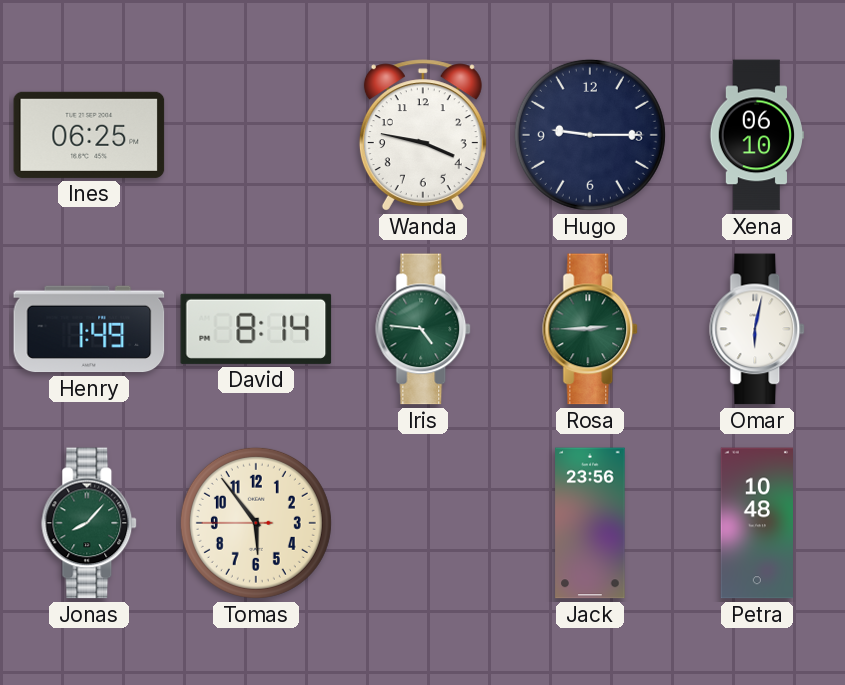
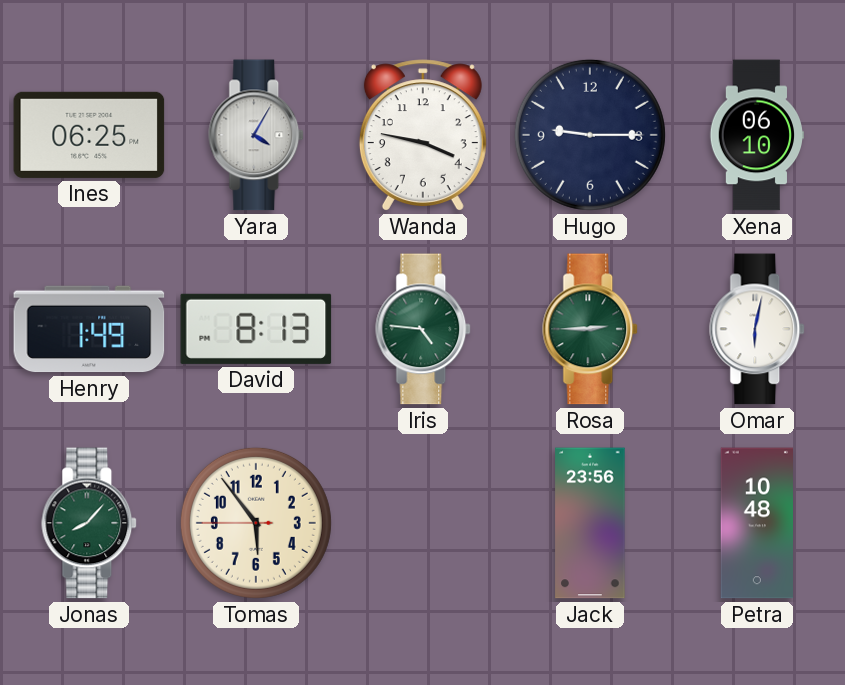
Yara: none -> 4:05 (257, 135)
David: 8:14 -> 8:13 (256, 329)
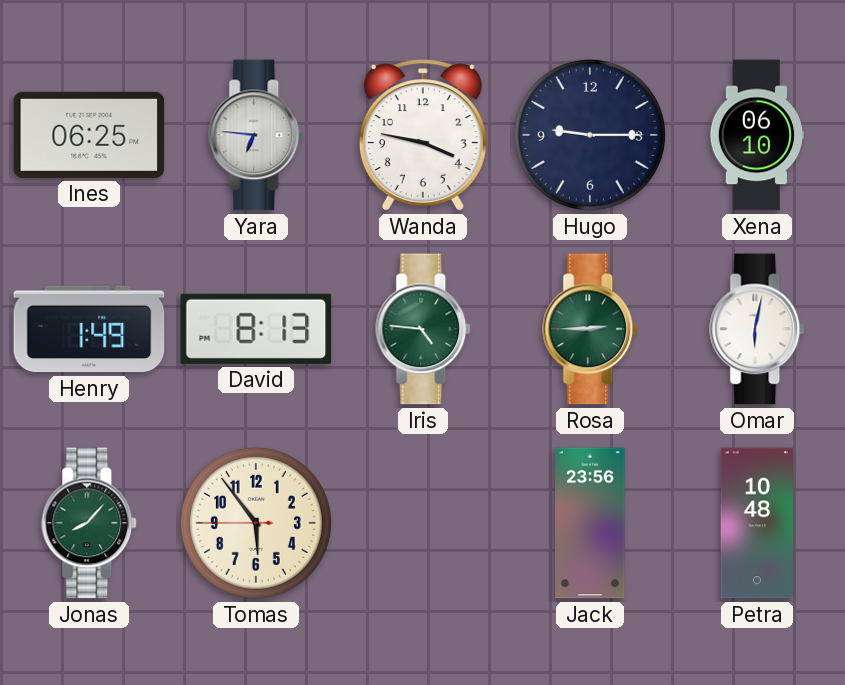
Yara: 4:05 -> 6:46 (257, 135)
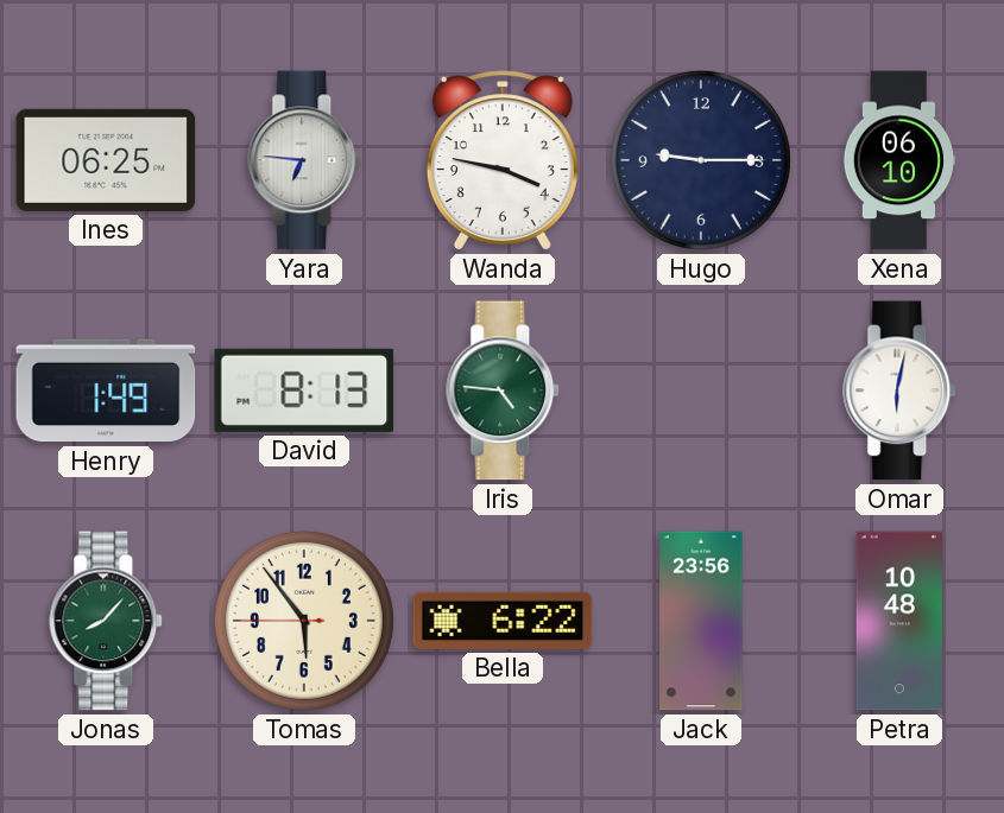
Rosa: 2:45 -> none (591, 329)
Bella: none -> 6:22 (503, 621)
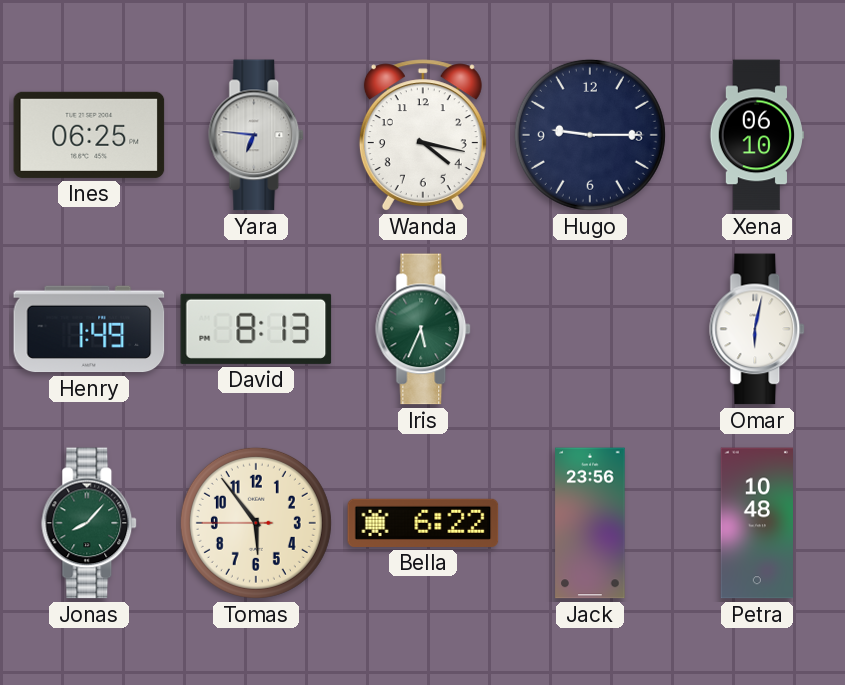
Wanda: 3:47 -> 4:17 (423, 135)
Iris: 4:46 -> 5:34 (424, 329)
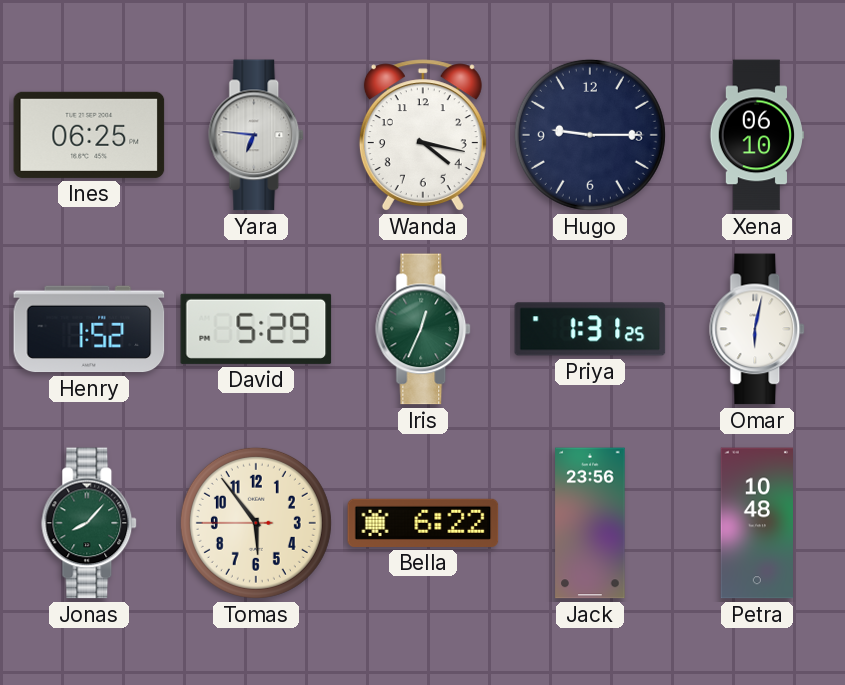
Henry: 1:49 -> 1:52 (89, 329)
David: 8:13 -> 5:29 (256, 329)
Iris: 5:34 -> 12:34 (424, 329)
Priya: none -> 1:31 (590, 329)
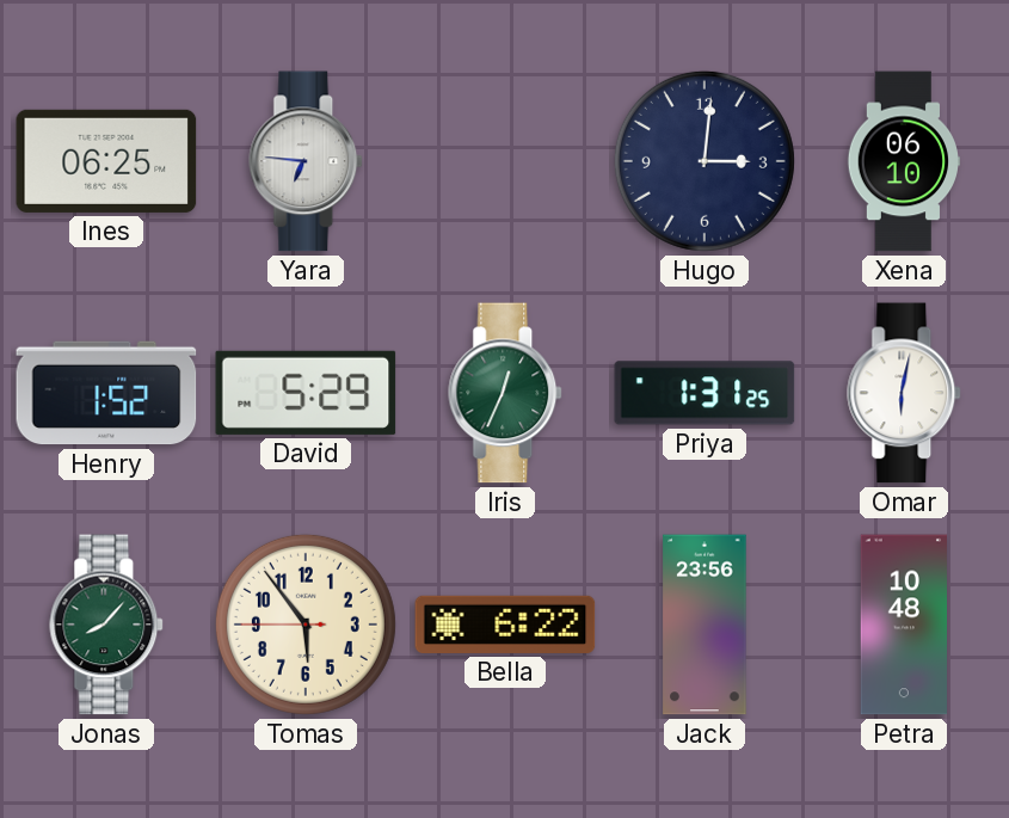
Wanda: 4:17 -> none (423, 135)
Hugo: 9:15 -> 3:01 (705, 161)
